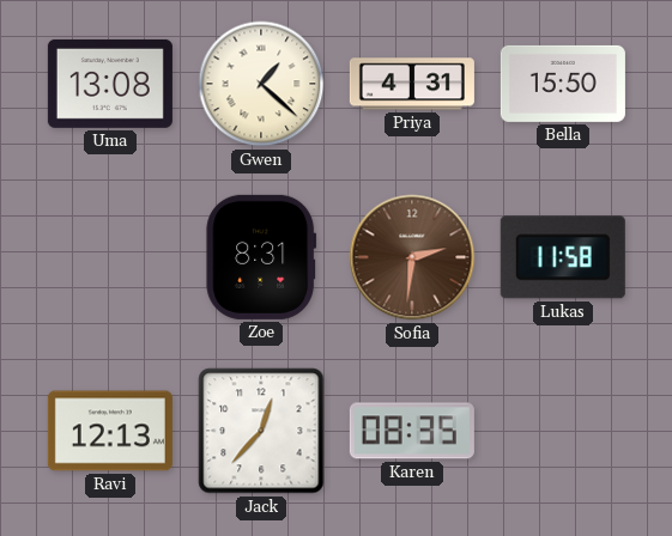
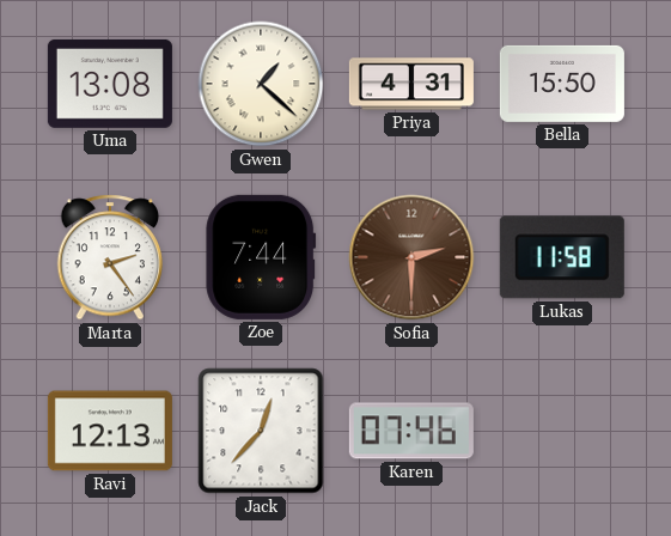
Marta: none -> 2:24 (110, 257)
Zoe: 8:31 -> 7:44 (261, 257)
Sofia: 2:31 -> 2:30 (411, 257)
Karen: 08:35 -> 07:46 (411, 431)
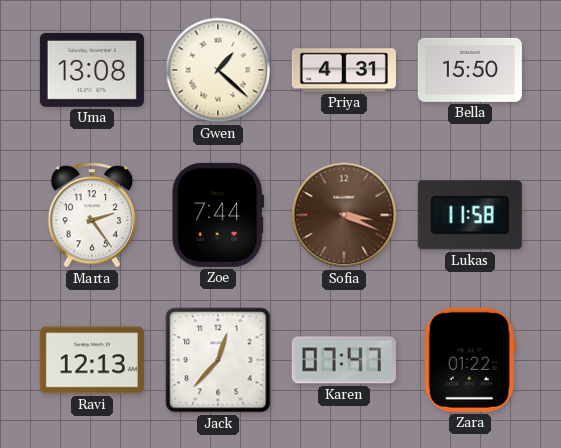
Sofia: 2:30 -> 3:19 (344, 215)
Karen: 07:46 -> 07:47 (344, 360)
Zara: none -> 01:22 (470, 360)
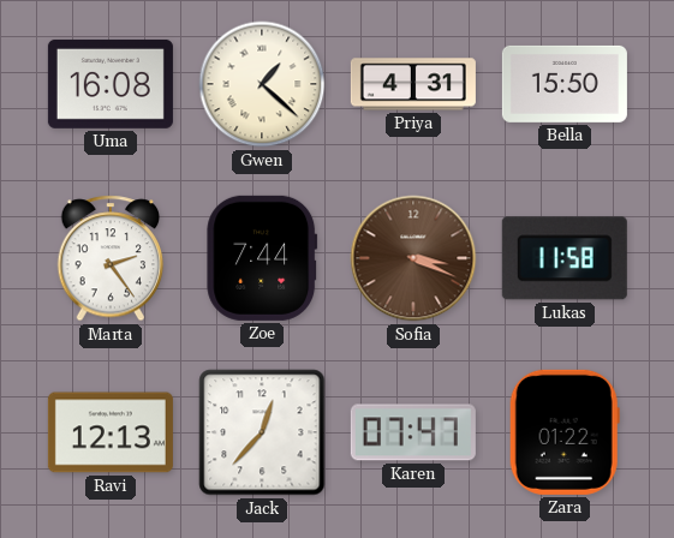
Uma: 13:08 -> 16:08 (111, 84)
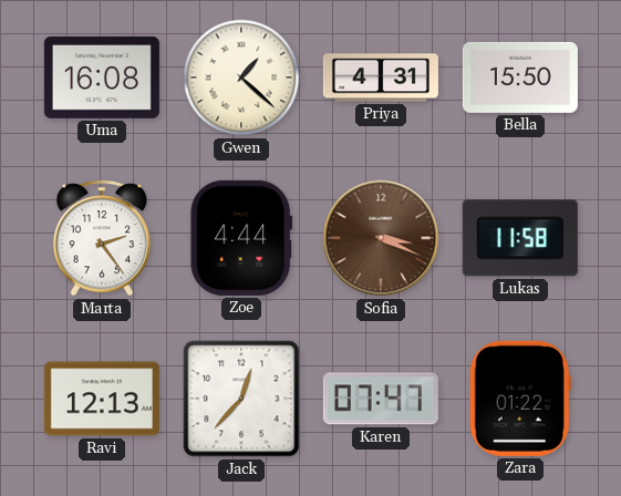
Zoe: 7:44 -> 4:44 (241, 238)
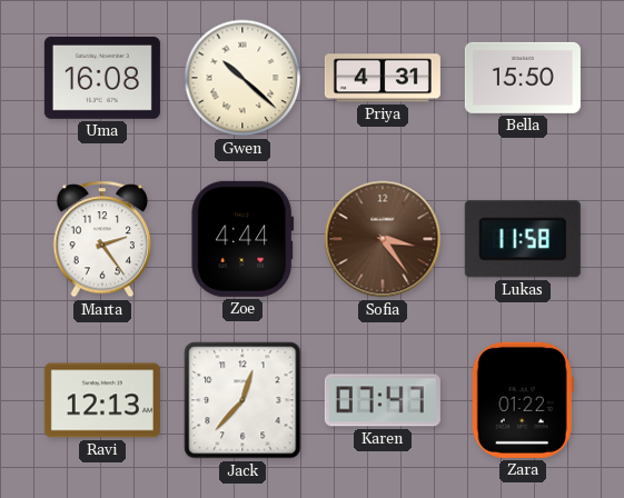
Gwen: 1:22 -> 10:22 (242, 78)
Sofia: 3:19 -> 3:24 (383, 239)
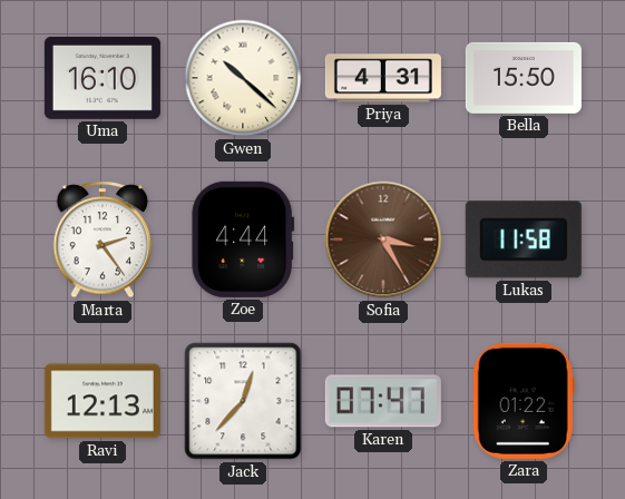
Uma: 16:08 -> 16:10 (102, 78)
Sofia: 3:24 -> 3:25 (383, 239)
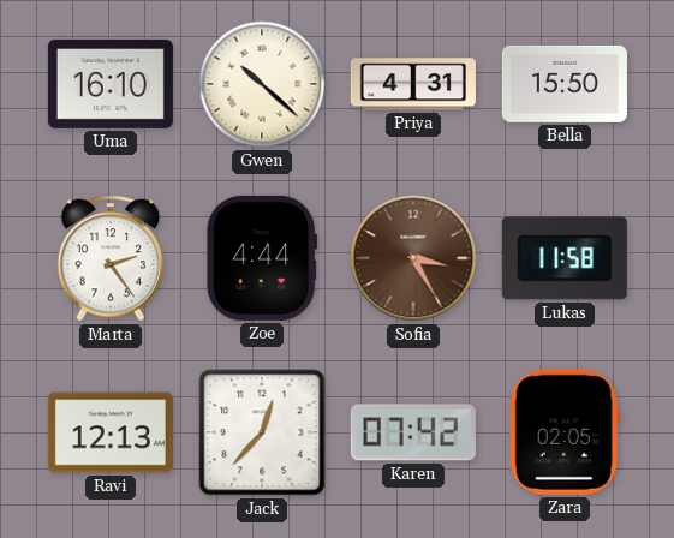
Karen: 07:47 -> 07:42 (413, 432)
Zara: 01:22 -> 02:05 (565, 432)
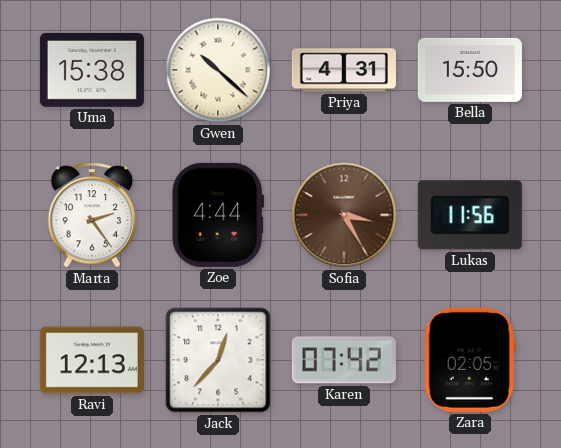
Uma: 16:10 -> 15:38 (92, 70)
Lukas: 11:58 -> 11:56 (470, 215)
